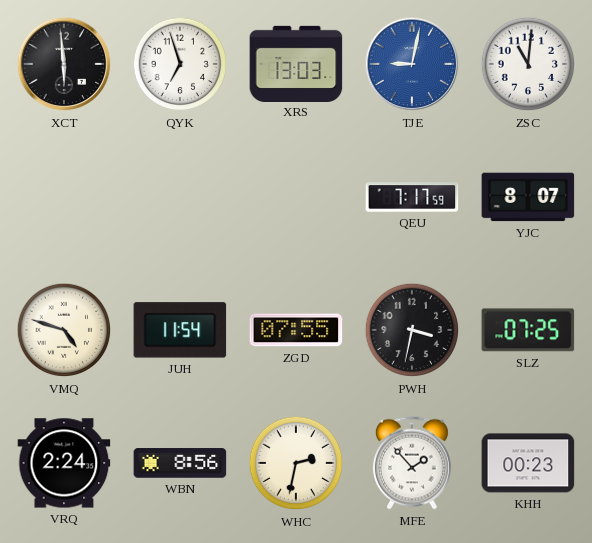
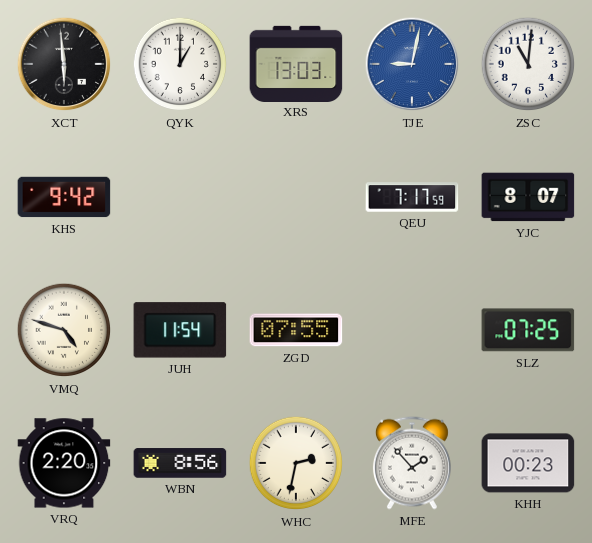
QYK: 6:57 -> 1:00 (180, 64)
KHS: none -> 9:42 (64, 197)
PWH: 3:32 -> none (412, 330)
VRQ: 2:24 -> 2:20 (64, 463)
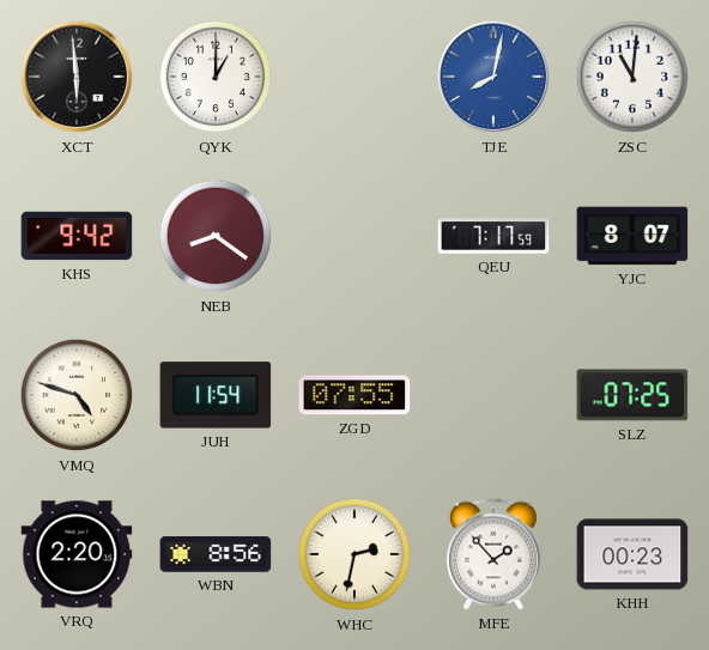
XRS: 13:03 -> none (296, 63)
TJE: 9:02 -> 8:02 (493, 77)
NEB: none -> 8:21 (216, 236)
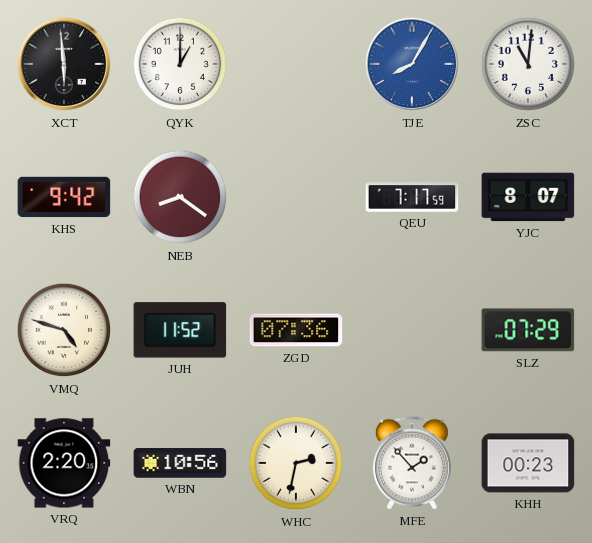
TJE: 8:02 -> 8:05 (412, 64)
JUH: 11:54 -> 11:52 (180, 330)
ZGD: 07:55 -> 07:36 (296, 330)
SLZ: 07:25 -> 07:29 (528, 330)
WBN: 8:56 -> 10:56 (180, 463)
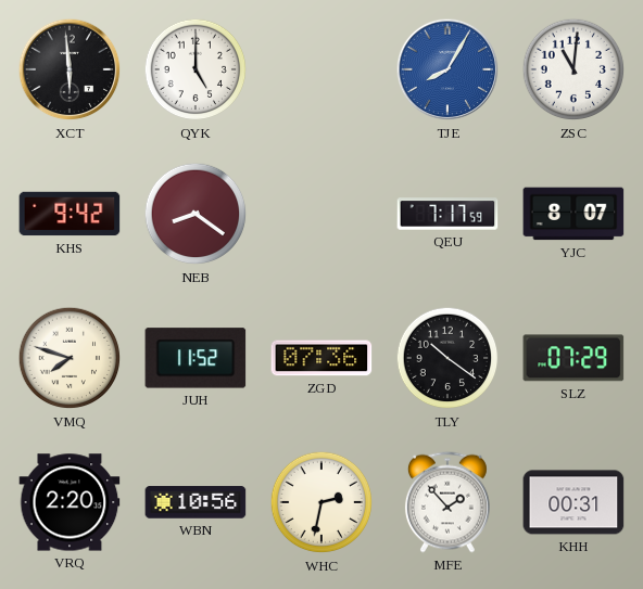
QYK: 1:00 -> 5:00 (196, 69)
VMQ: 4:48 -> 7:48 (70, 358)
TLY: none -> 10:21 (447, 358)
KHH: 00:23 -> 00:31 (573, 502)
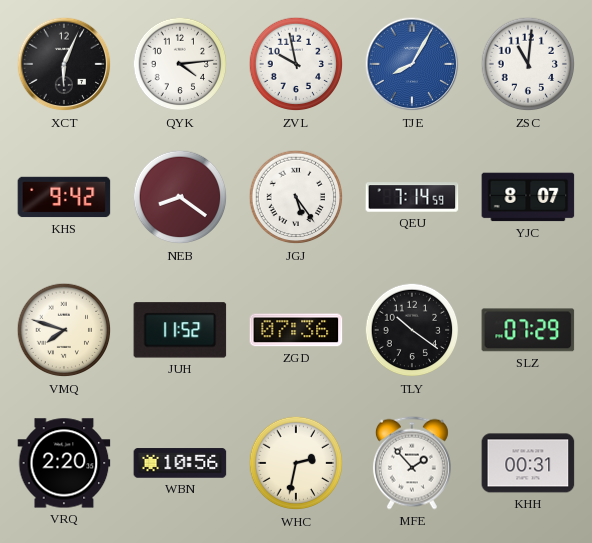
XCT: 5:59 -> 6:04 (64, 64)
QYK: 5:00 -> 4:14 (180, 64)
ZVL: none -> 9:58 (296, 64)
JGJ: none -> 5:24 (296, 197)
QEU: 7:17 -> 7:14 (412, 197)
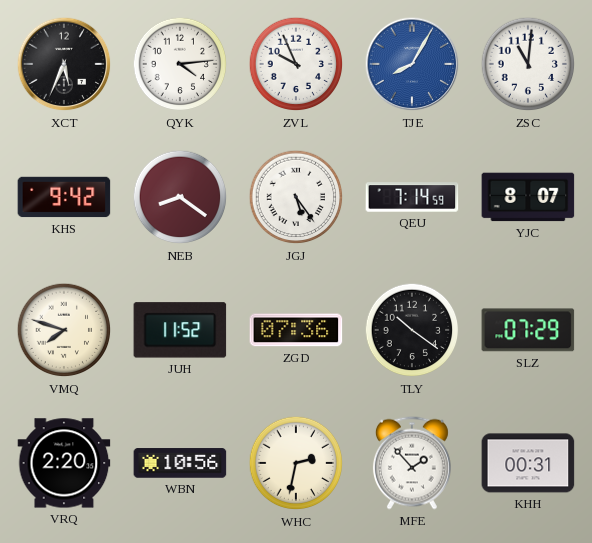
XCT: 6:04 -> 5:34 (64, 64)
ZVL: 9:58 -> 9:56 (296, 64)
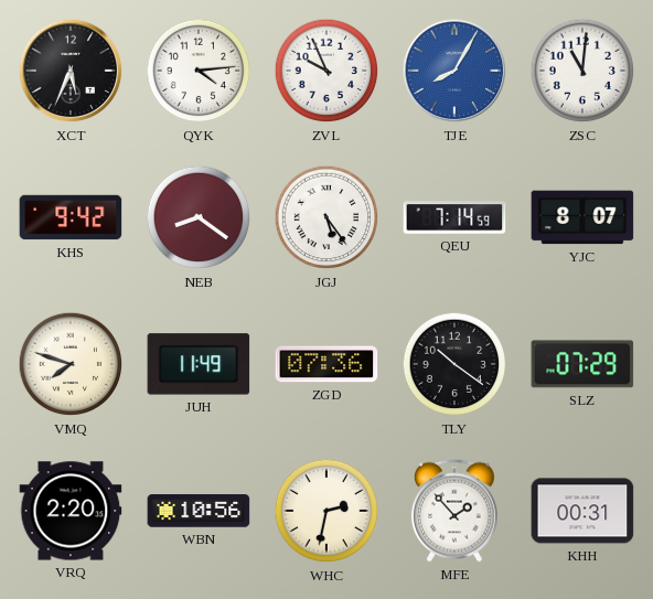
JUH: 11:52 -> 11:49 (199, 364)
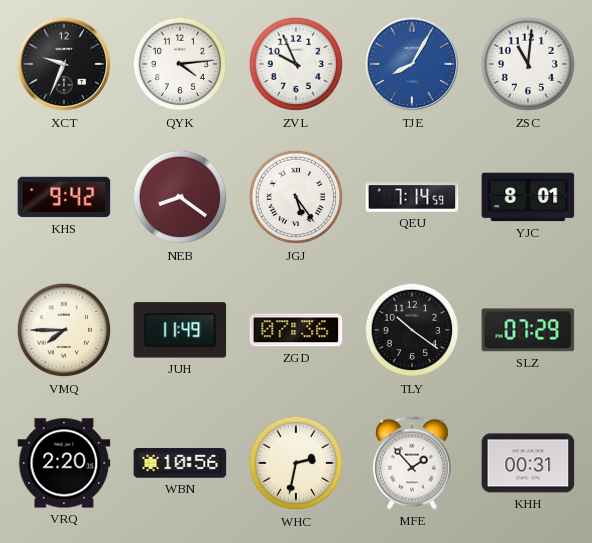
XCT: 5:34 -> 9:34 (64, 64)
YJC: 8:07 -> 8:01 (528, 197)
VMQ: 7:48 -> 7:45 (64, 330)
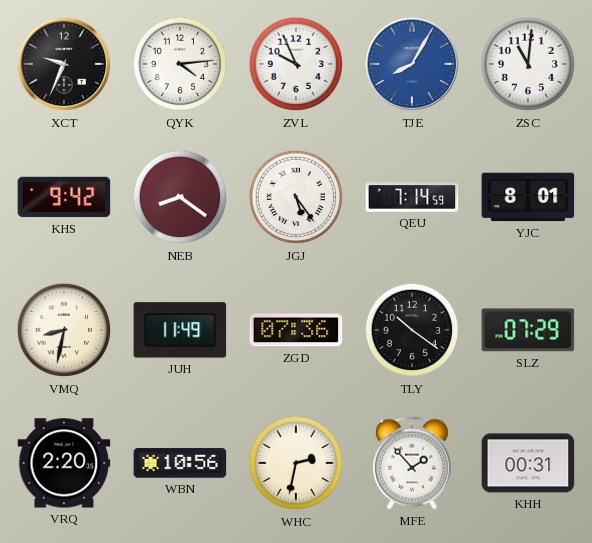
VMQ: 7:45 -> 8:32 (64, 330)
